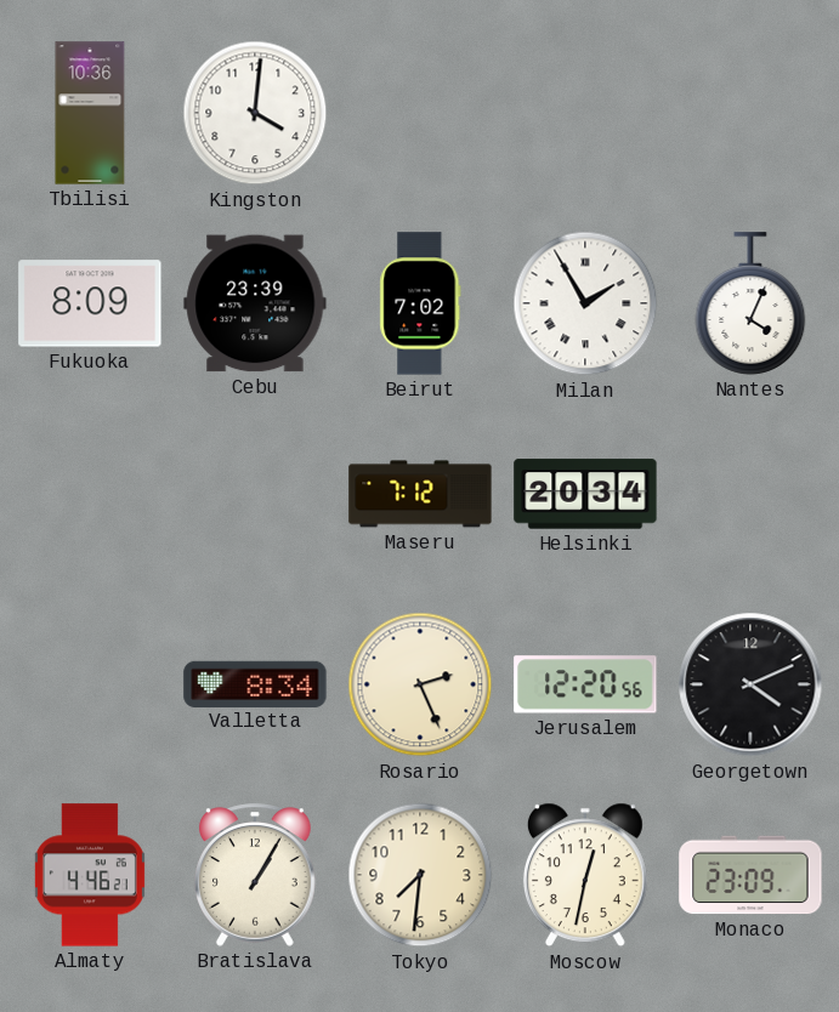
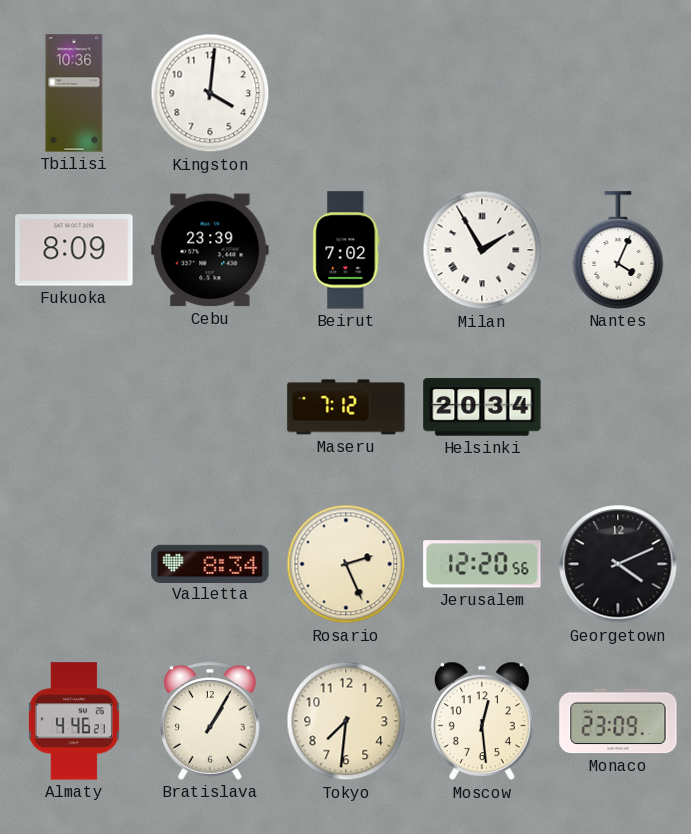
Moscow: 12:32 -> 12:29 (482, 721)
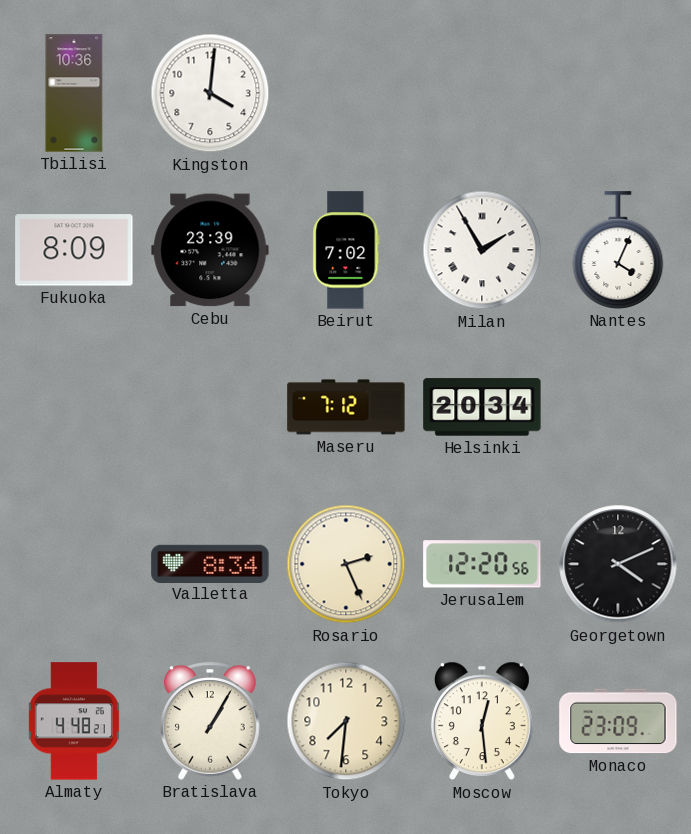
Almaty: 4:46 -> 4:48 (74, 721)
